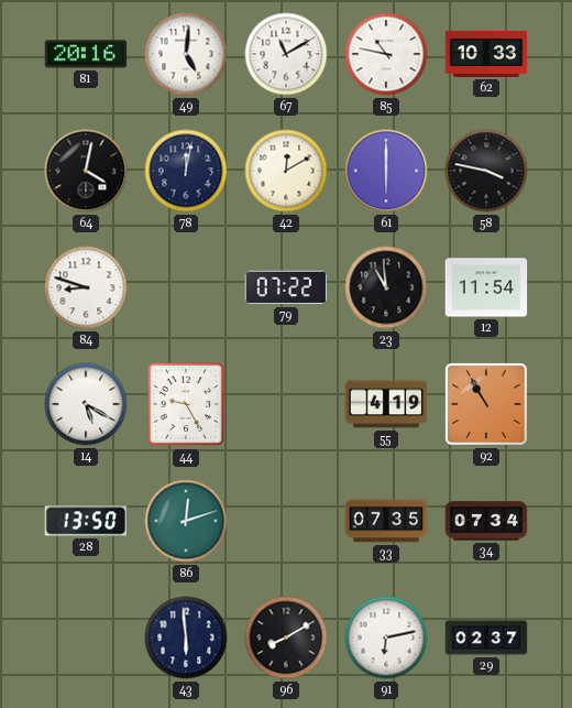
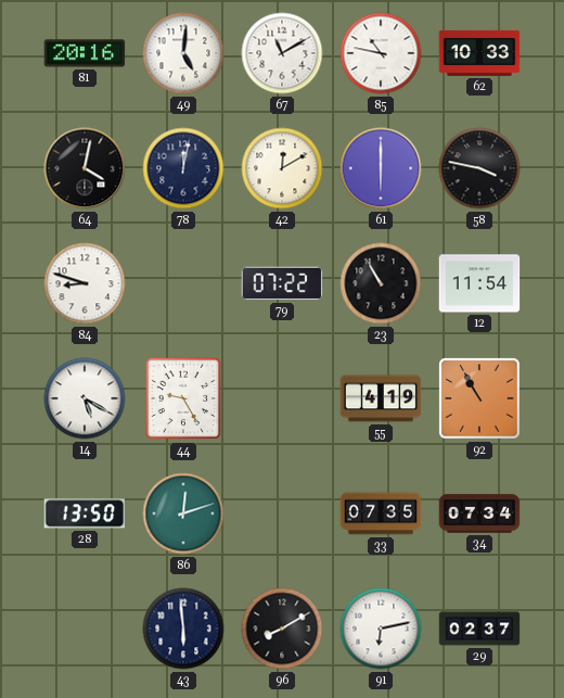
23: 10:59 -> 10:55 (381, 283)
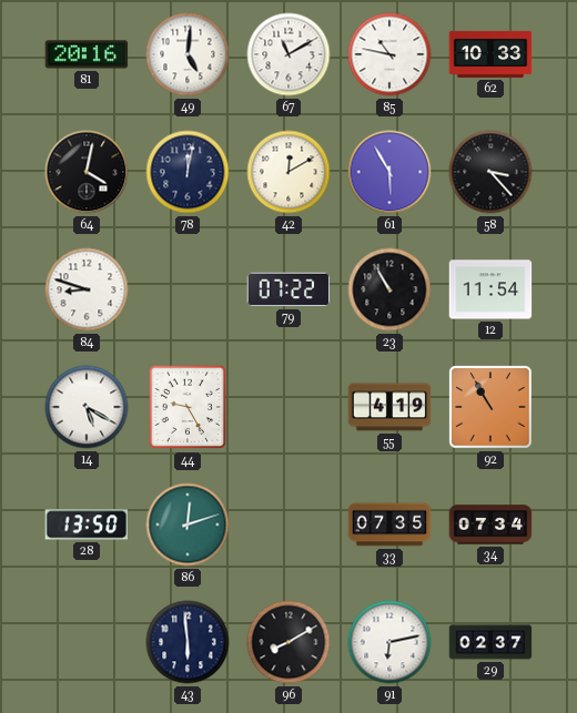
61: 6:00 -> 5:55 (389, 172)
58: 3:47 -> 3:23 (490, 172)
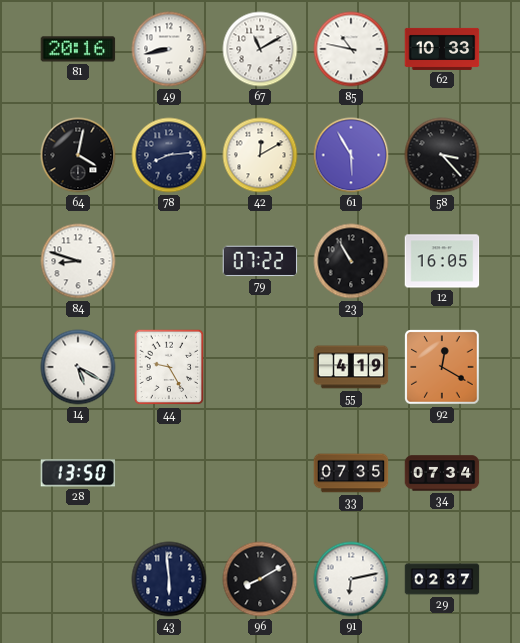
49: 5:01 -> 8:43 (169, 49)
78: 12:02 -> 8:14 (169, 155)
12: 11:54 -> 16:05 (442, 261)
92: 10:55 -> 12:20 (442, 367)
86: 12:12 -> none (188, 524)
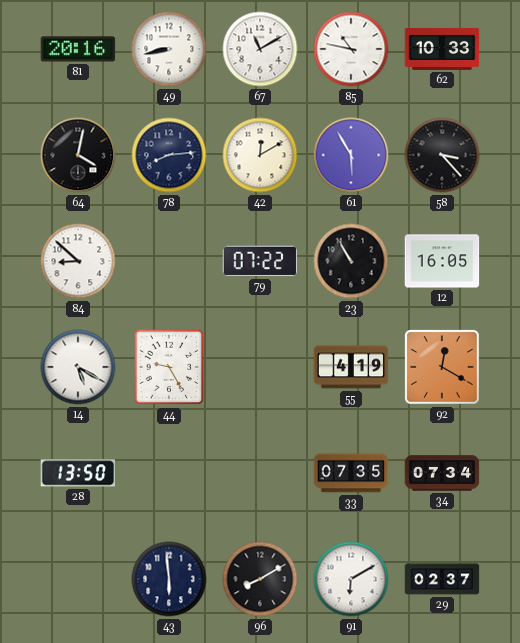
84: 8:48 -> 8:52 (78, 261)
91: 6:13 -> 6:10 (351, 579)
